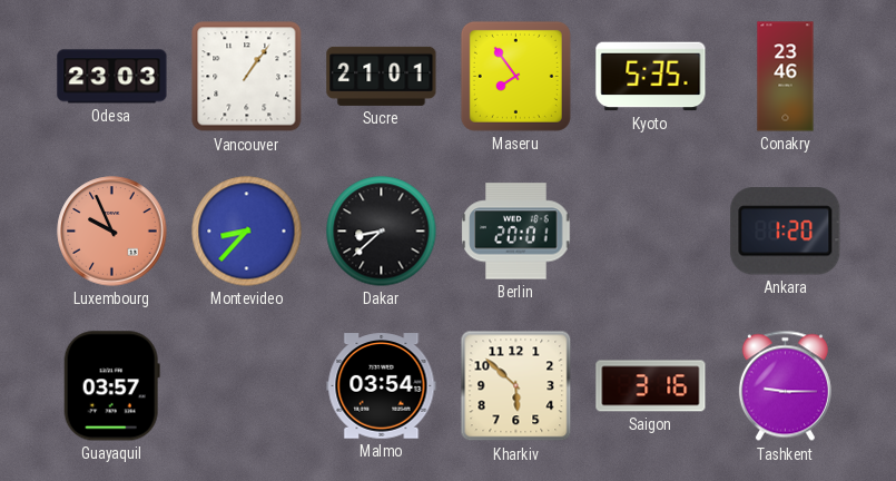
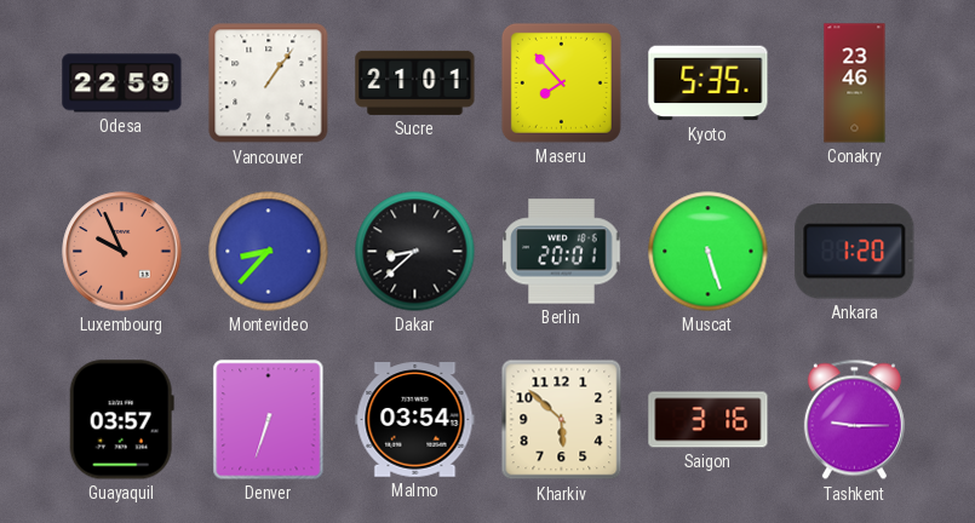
Odesa: 23:03 -> 22:59 (122, 84)
Maseru: 7:54 -> 7:53 (561, 82)
Muscat: none -> 5:27 (709, 252)
Denver: none -> 6:33 (269, 420)
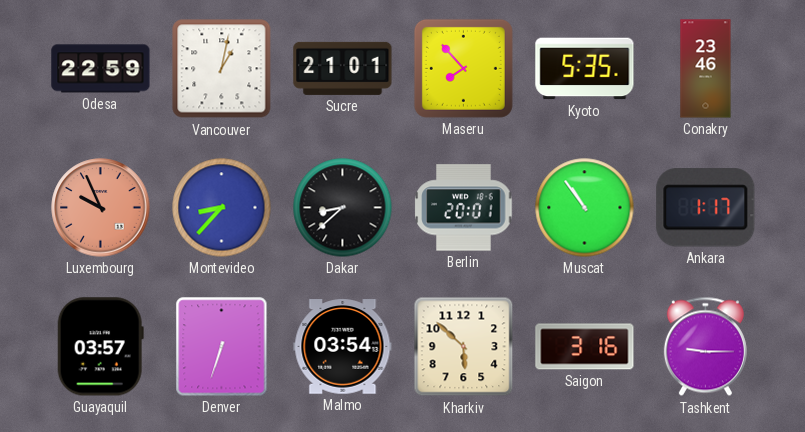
Vancouver: 1:06 -> 1:02 (222, 69)
Muscat: 5:27 -> 10:54 (585, 208)
Ankara: 1:20 -> 1:17 (706, 208)
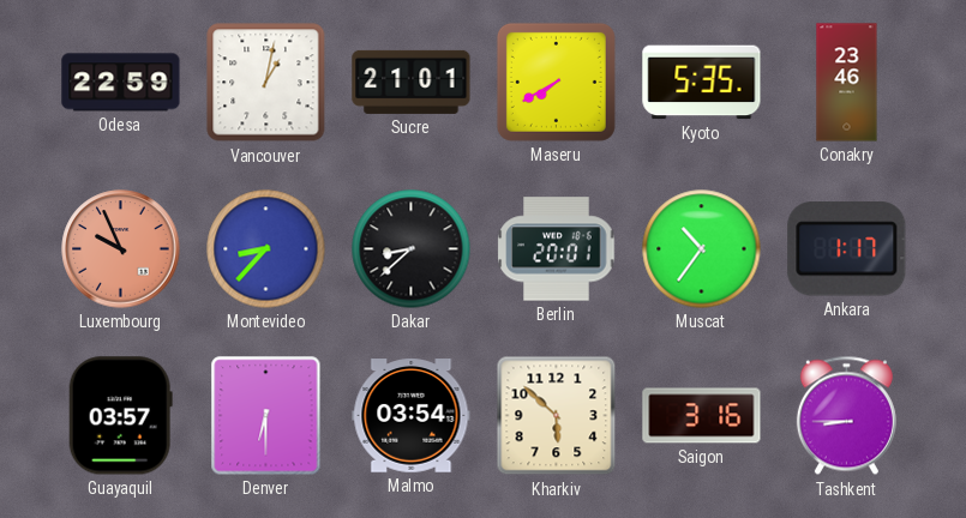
Maseru: 7:53 -> 7:40 (556, 82)
Muscat: 10:54 -> 10:36 (702, 249)
Denver: 6:33 -> 6:30 (266, 416)
Tashkent: 9:15 -> 8:45 (846, 416)
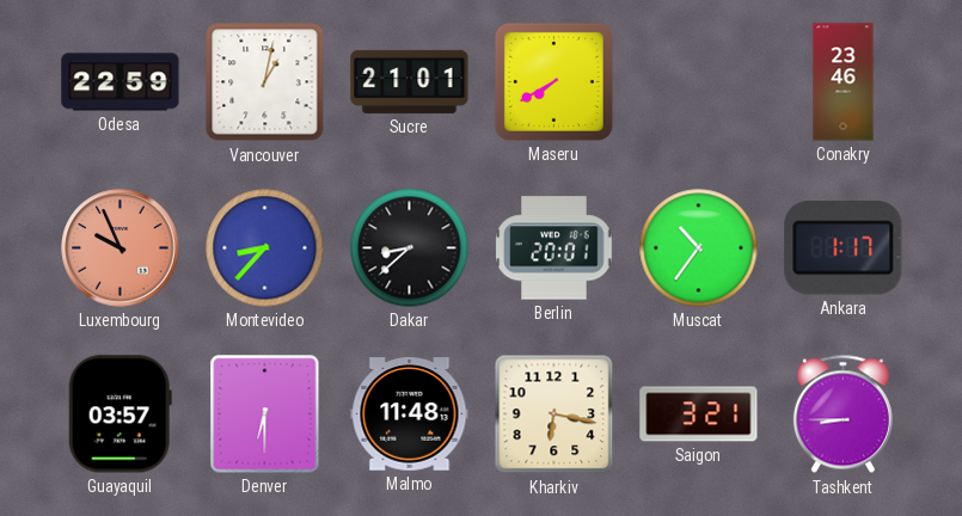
Kyoto: 5:35 -> none (702, 83)
Malmo: 03:54 -> 11:48 (410, 414)
Kharkiv: 5:52 -> 6:17 (554, 414)
Saigon: 3:16 -> 3:21 (699, 414)
